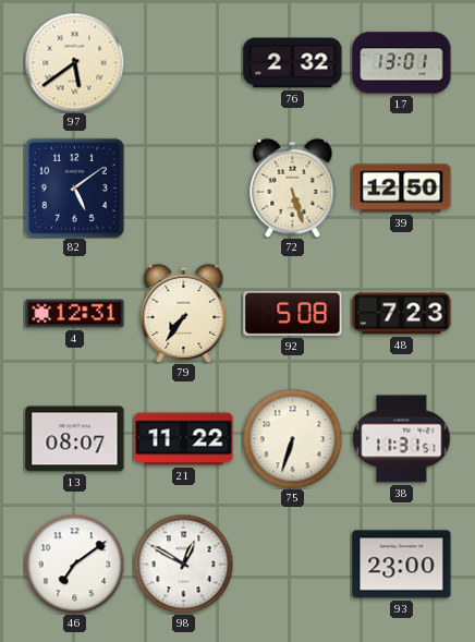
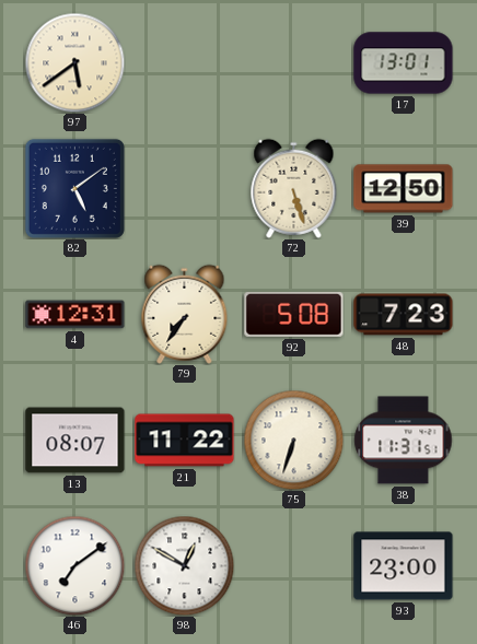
76: 2:32 -> none (293, 63)
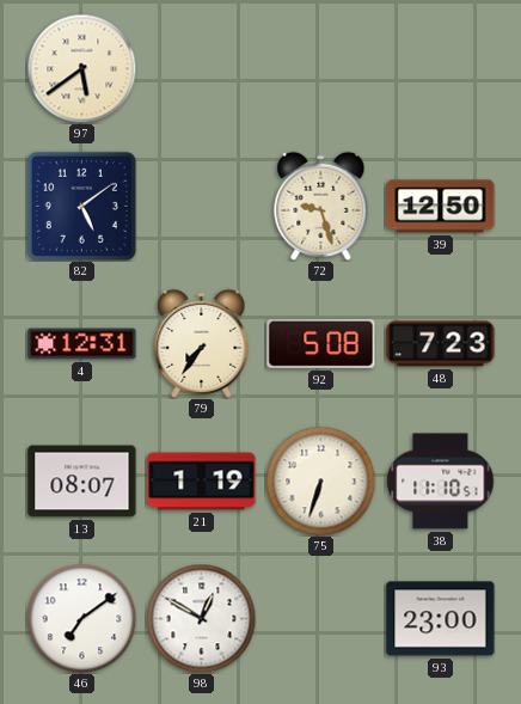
17: 13:01 -> none (404, 63)
72: 5:27 -> 9:27 (321, 206)
21: 11:22 -> 1:19 (202, 482)
38: 11:31 -> 11:10 (441, 482)
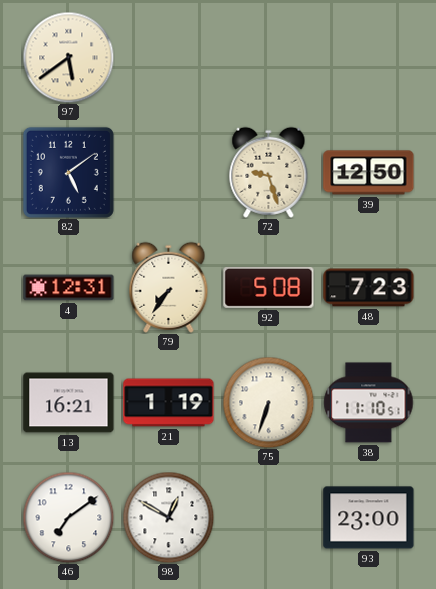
13: 08:07 -> 16:21 (69, 403)
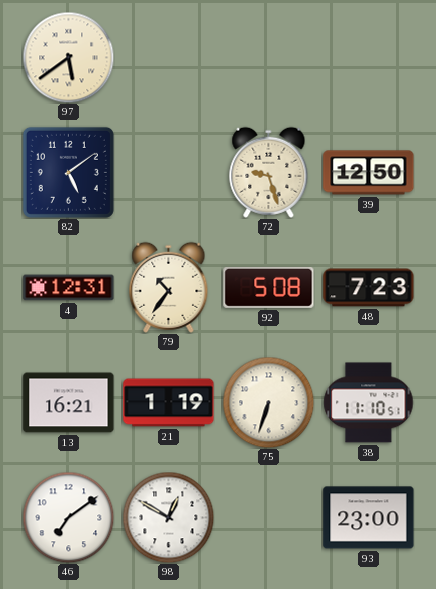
79: 7:36 -> 10:36 (169, 287)
